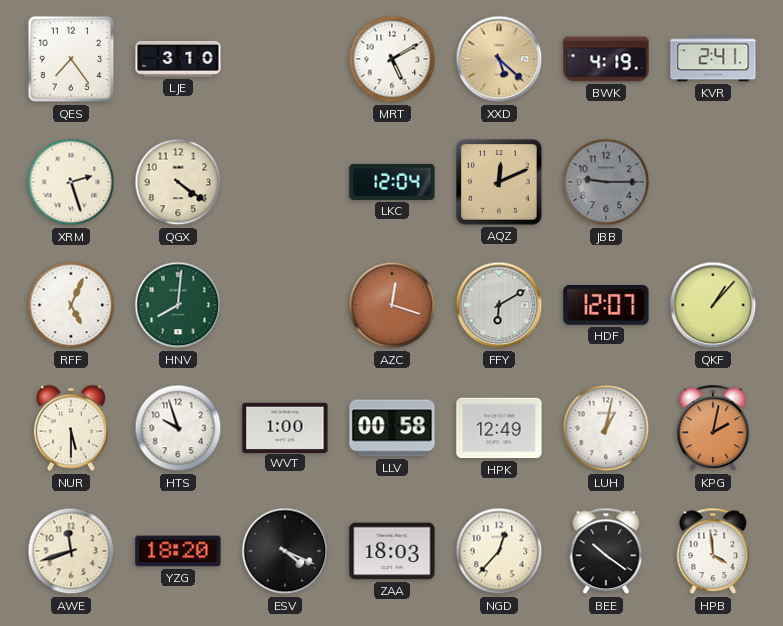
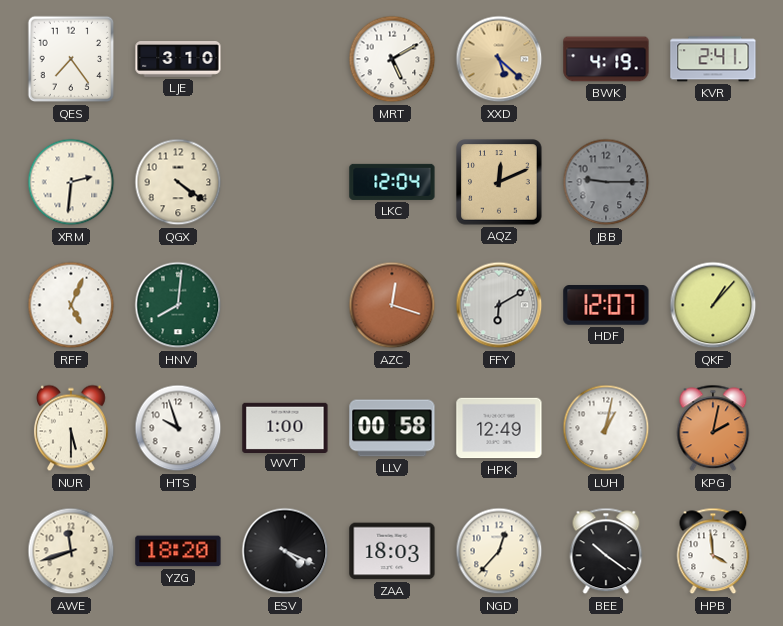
XRM: 2:27 -> 2:31 (71, 182)
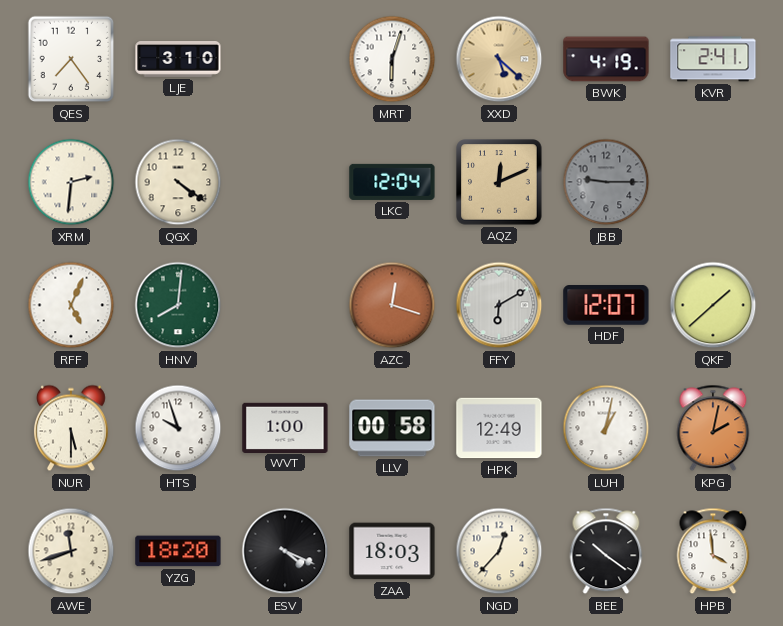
MRT: 5:10 -> 6:03 (392, 59)
QKF: 1:07 -> 1:38 (713, 305)
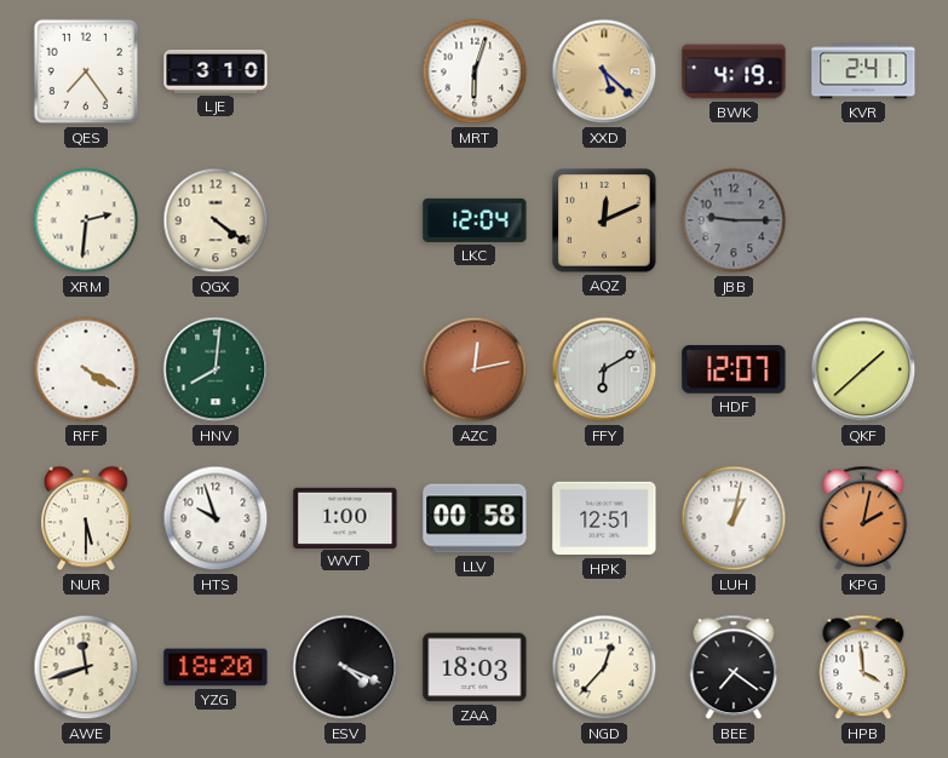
RFF: 5:04 -> 4:20 (86, 369)
AZC: 12:18 -> 12:13 (475, 369)
HPK: 12:49 -> 12:51 (604, 518)
BEE: 10:21 -> 7:21 (734, 667)
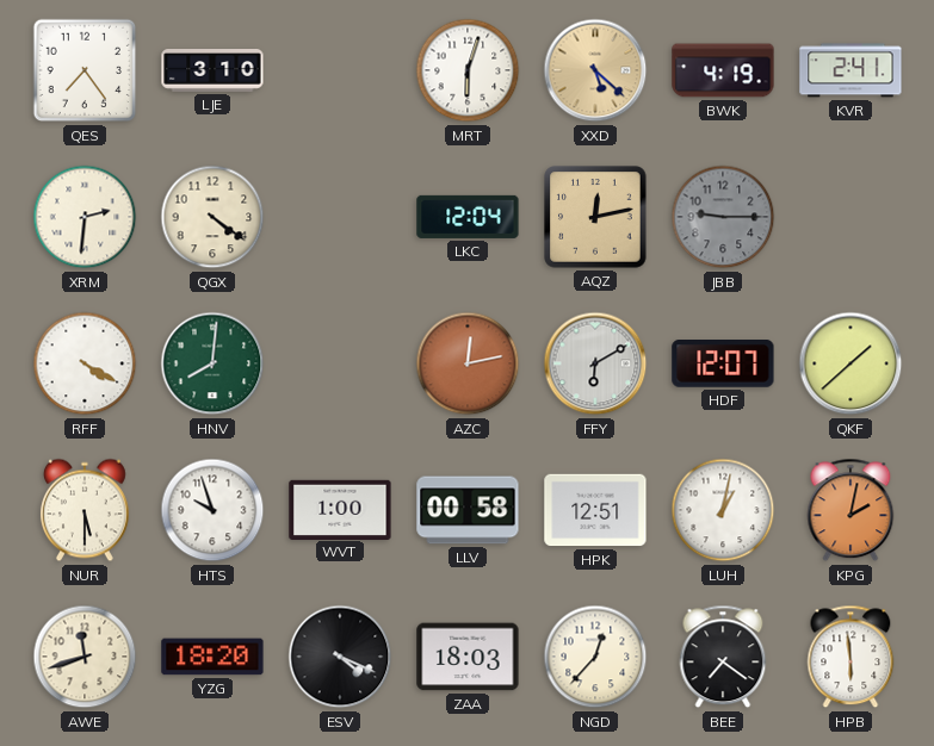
AQZ: 12:11 -> 12:13 (595, 217)
HPB: 3:59 -> 5:59 (851, 657)
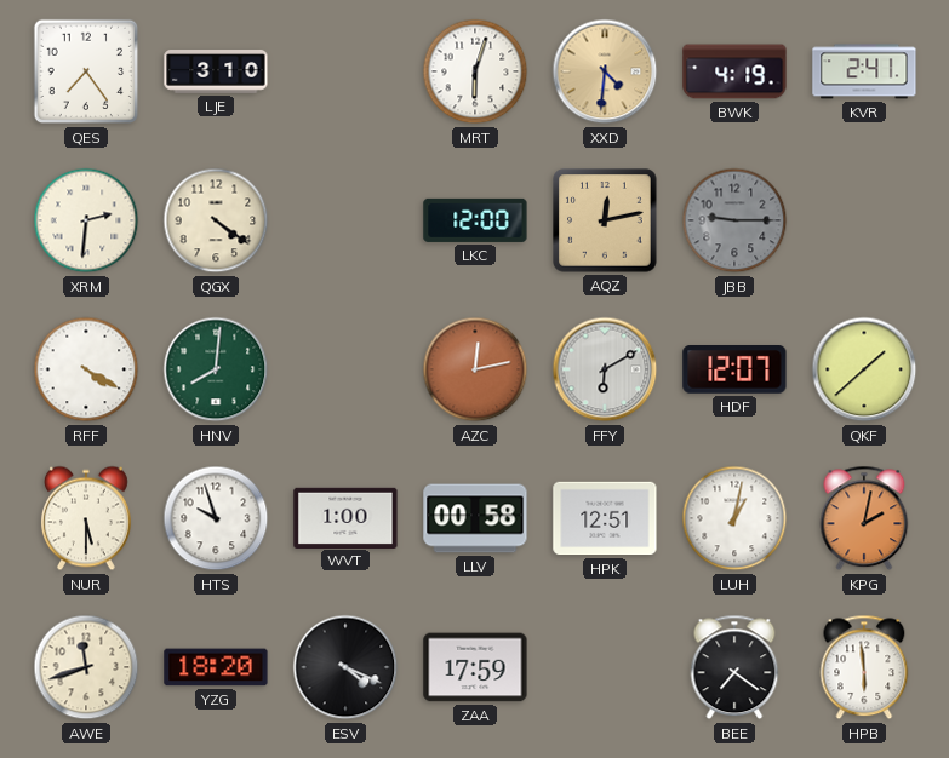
XXD: 5:22 -> 4:31 (605, 71)
LKC: 12:04 -> 12:00 (475, 220)
ZAA: 18:03 -> 17:59 (475, 667)
NGD: 12:37 -> none (595, 657)
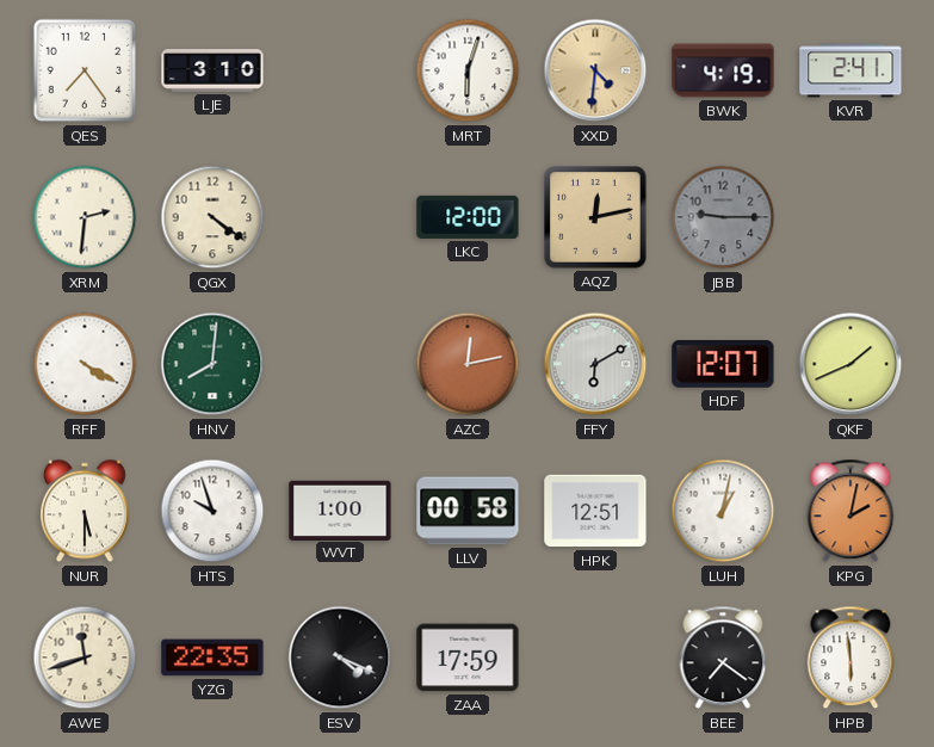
QKF: 1:38 -> 1:41 (851, 364)
YZG: 18:20 -> 22:35 (212, 658)
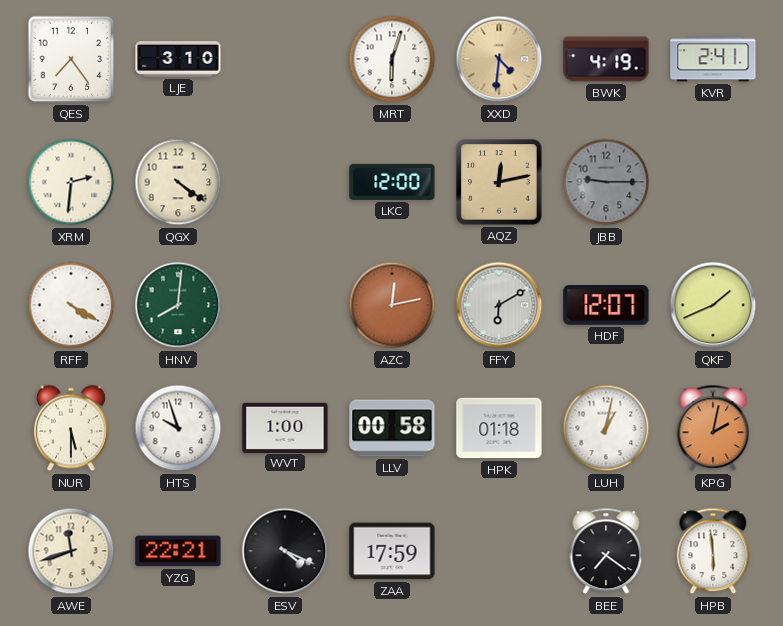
HPK: 12:51 -> 01:18 (499, 428)
YZG: 22:35 -> 22:21 (178, 551)
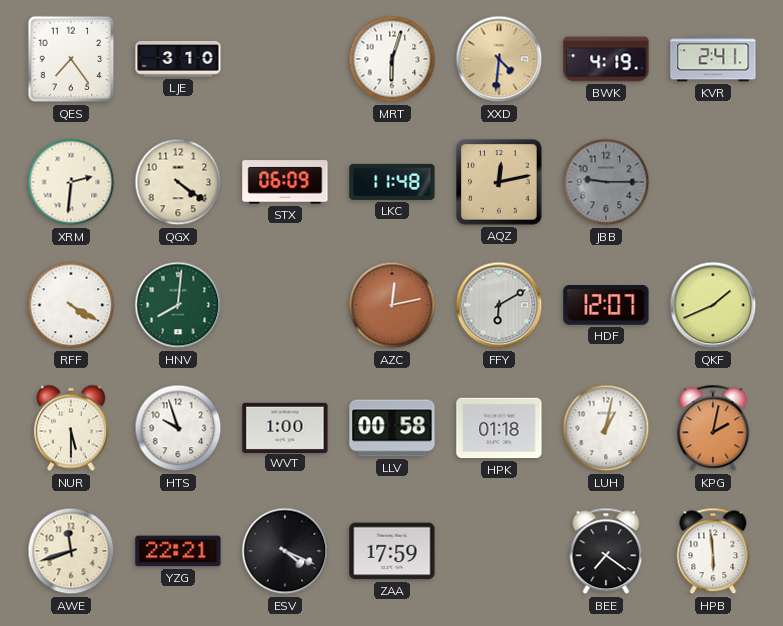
STX: none -> 06:09 (285, 182)
LKC: 12:00 -> 11:48 (392, 182)
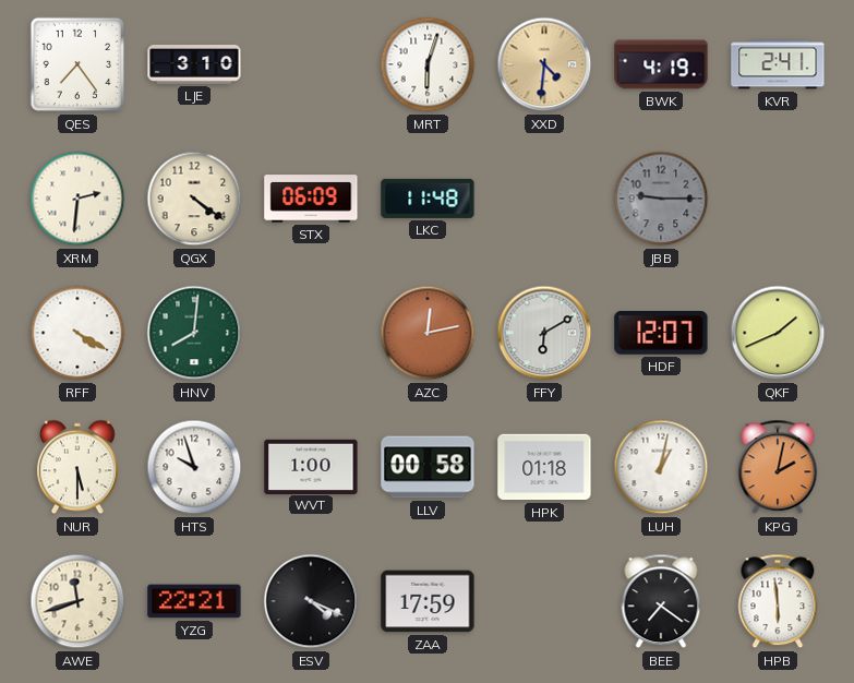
AQZ: 12:13 -> none (499, 182)
